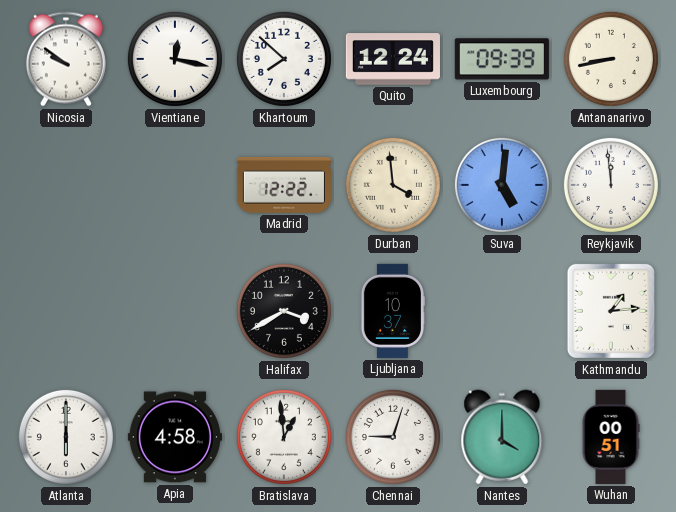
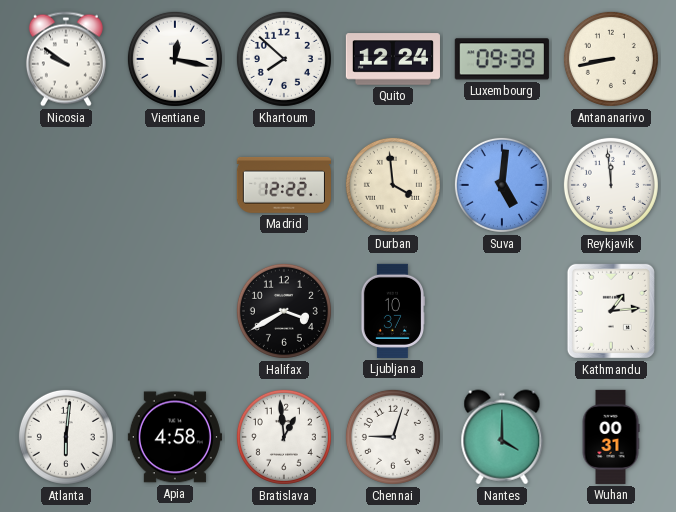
Atlanta: 6:00 -> 6:01 (66, 437)
Wuhan: 00:51 -> 00:31 (611, 437)
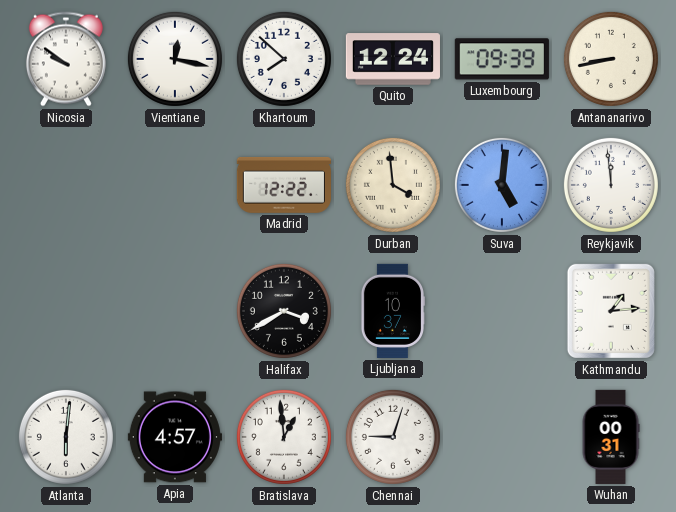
Apia: 4:58 -> 4:57 (175, 437)
Nantes: 4:00 -> none (502, 437)
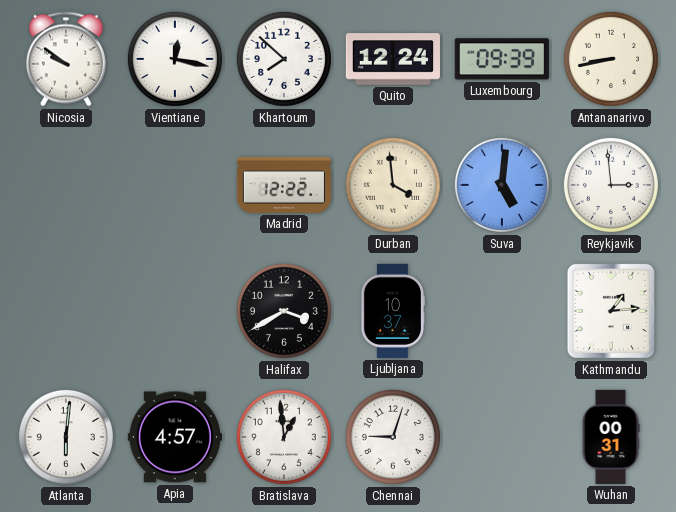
Reykjavik: 11:59 -> 2:59 (611, 185)
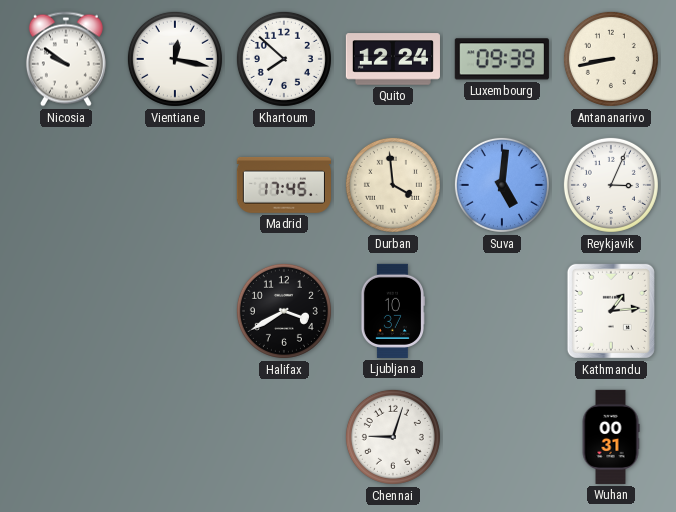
Madrid: 12:22 -> 17:45 (284, 185)
Reykjavik: 2:59 -> 3:04 (611, 185)
Atlanta: 6:01 -> none (66, 437)
Apia: 4:57 -> none (175, 437)
Bratislava: 12:59 -> none (284, 437)
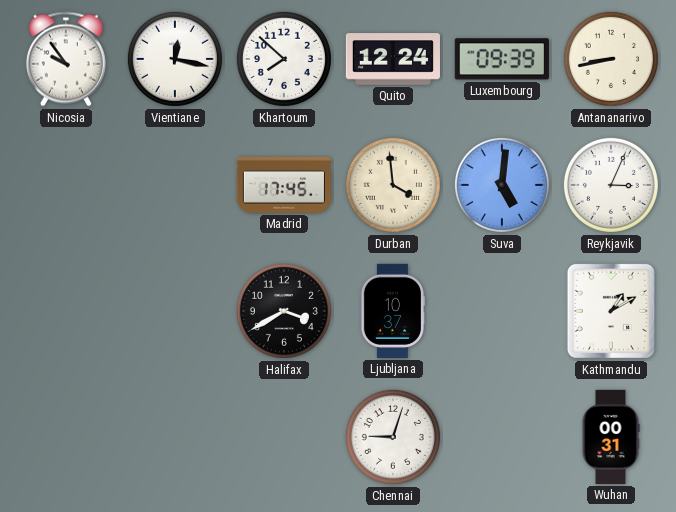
Nicosia: 9:51 -> 9:54 (66, 59)
Kathmandu: 1:14 -> 1:10 (611, 311)
